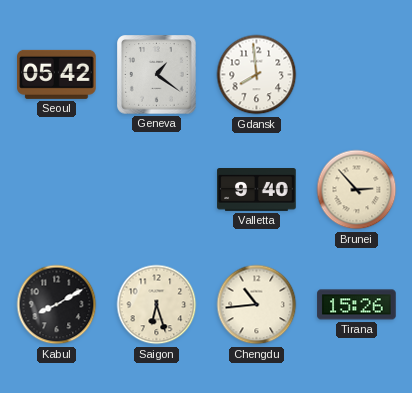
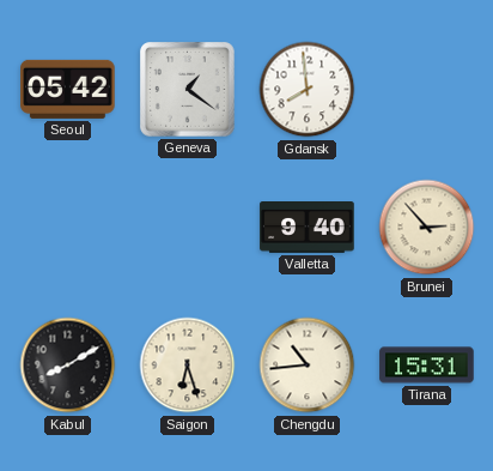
Tirana: 15:26 -> 15:31 (427, 366)
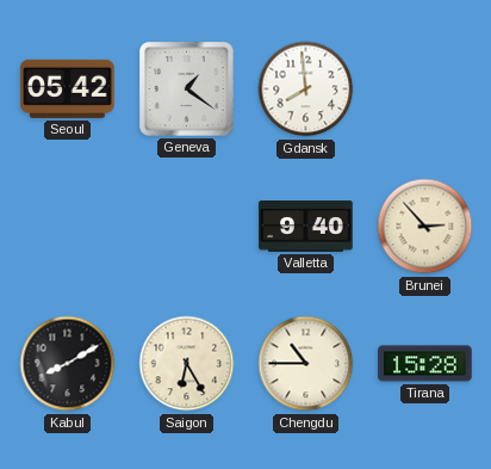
Saigon: 6:27 -> 6:25 (187, 364)
Chengdu: 10:44 -> 10:45 (306, 364)
Tirana: 15:31 -> 15:28 (425, 364)
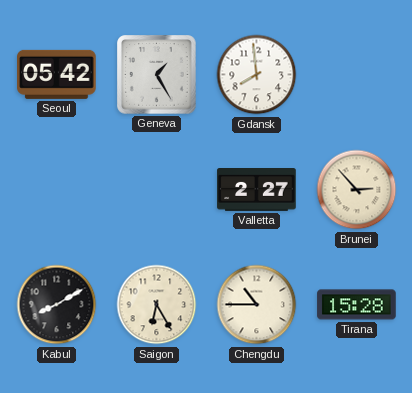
Geneva: 1:21 -> 1:25 (157, 75)
Valletta: 9:40 -> 2:27 (257, 190)
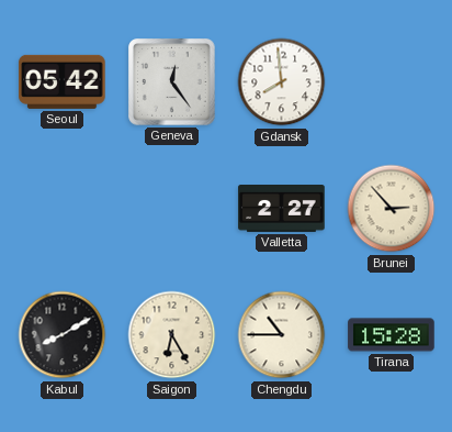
Geneva: 1:25 -> 12:24 (172, 82)
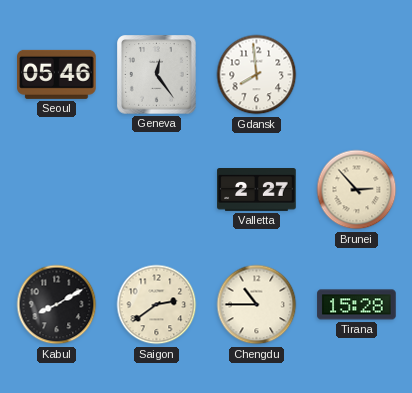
Seoul: 05:42 -> 05:46 (57, 74)
Saigon: 6:25 -> 2:39 (157, 305)
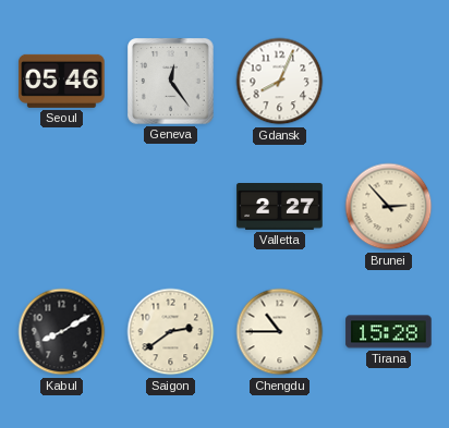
Gdansk: 7:59 -> 8:04 (280, 82)
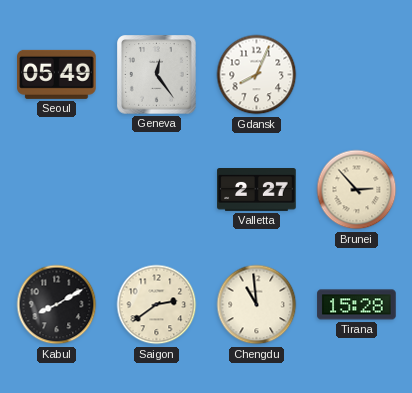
Seoul: 05:46 -> 05:49 (57, 74)
Chengdu: 10:45 -> 10:59 (257, 305)
